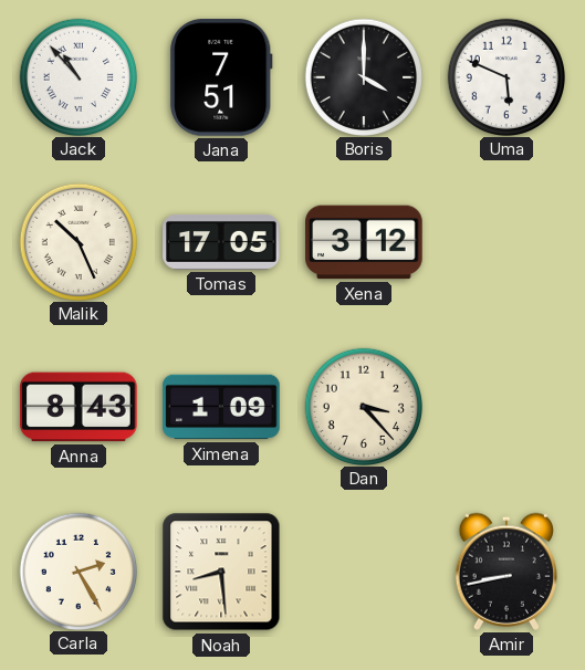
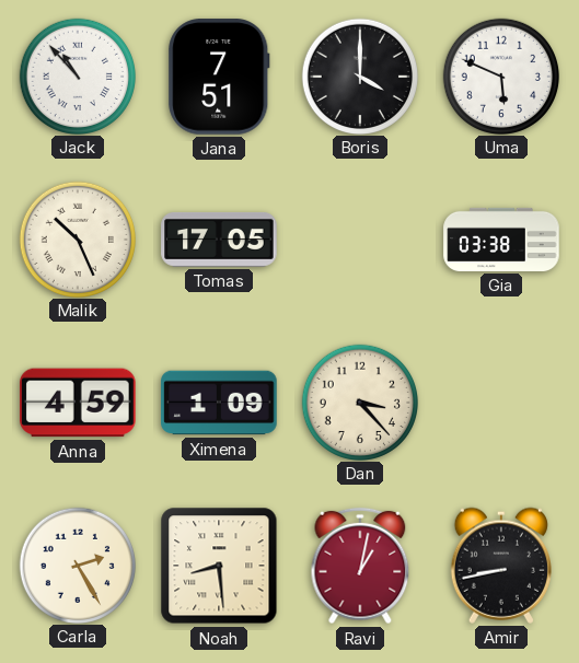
Xena: 3:12 -> none (364, 242)
Gia: none -> 03:38 (501, 240)
Anna: 8:43 -> 4:59 (78, 403)
Ravi: none -> 1:02 (360, 566)
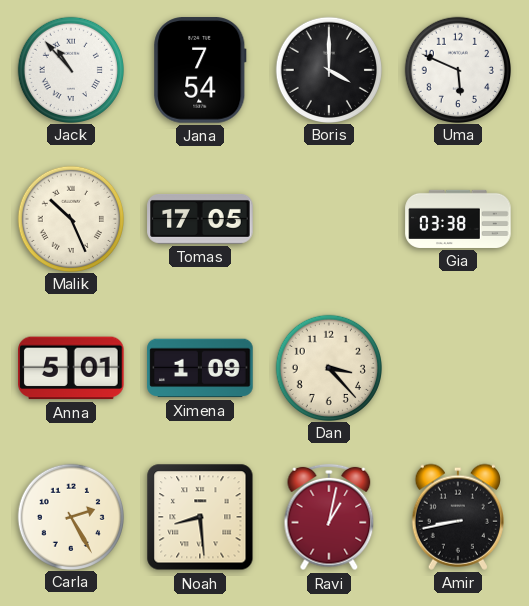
Jana: 7:51 -> 7:54 (200, 70)
Anna: 4:59 -> 5:01 (71, 368)
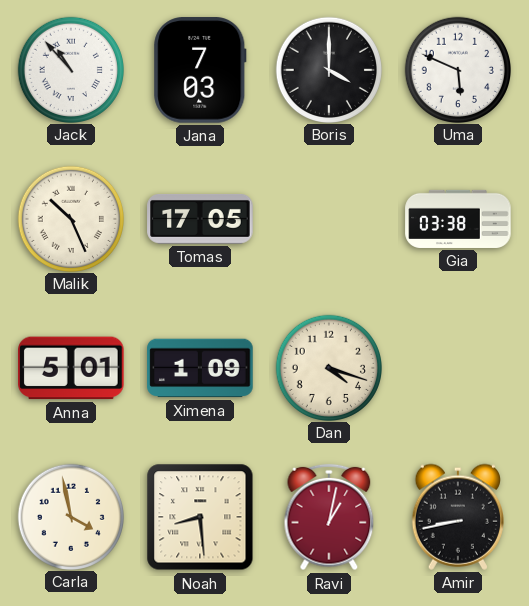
Jana: 7:54 -> 7:03 (200, 70)
Dan: 3:23 -> 4:18 (328, 367)
Carla: 2:25 -> 3:58 (70, 516)
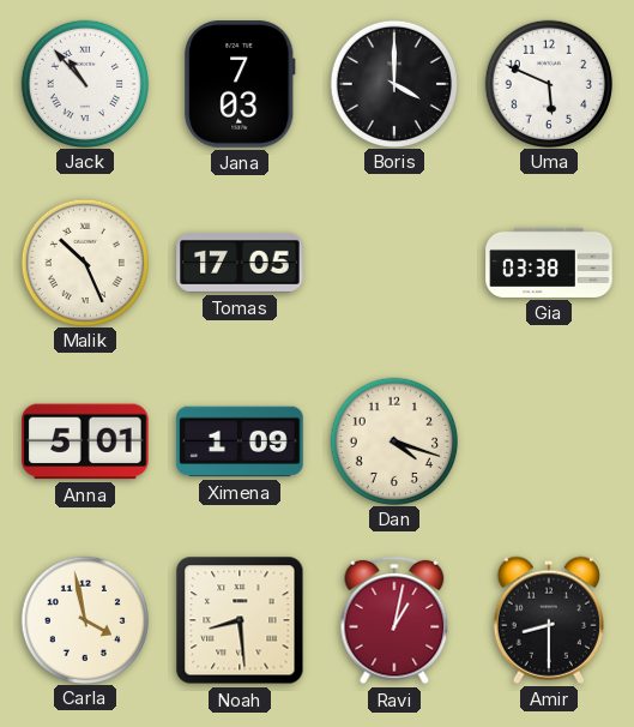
Amir: 8:43 -> 8:30 (549, 620)
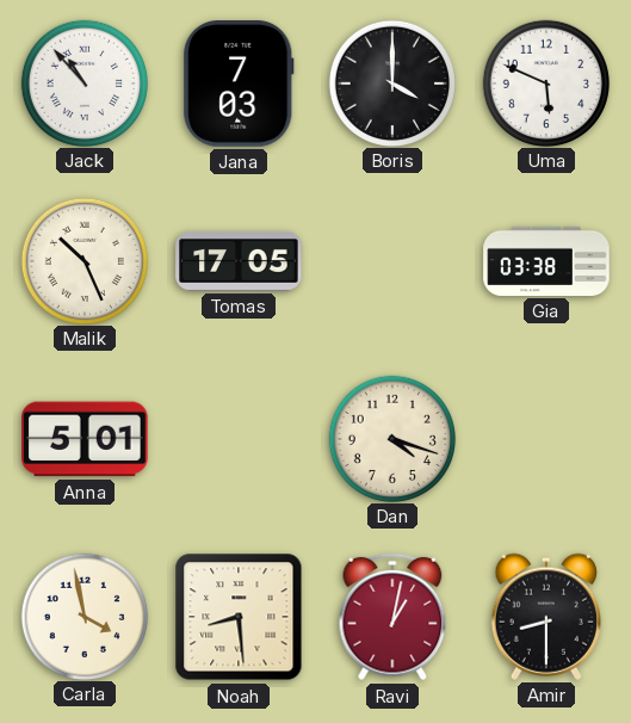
Ximena: 1:09 -> none (240, 441)
